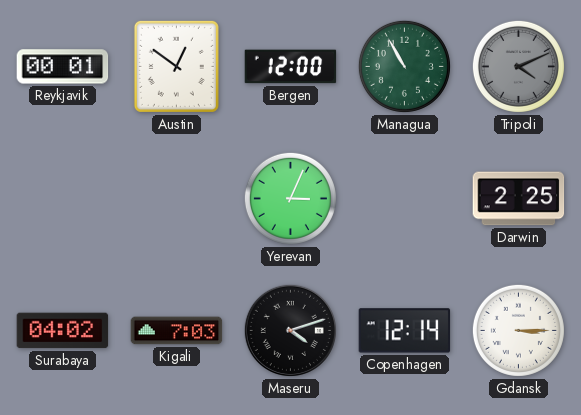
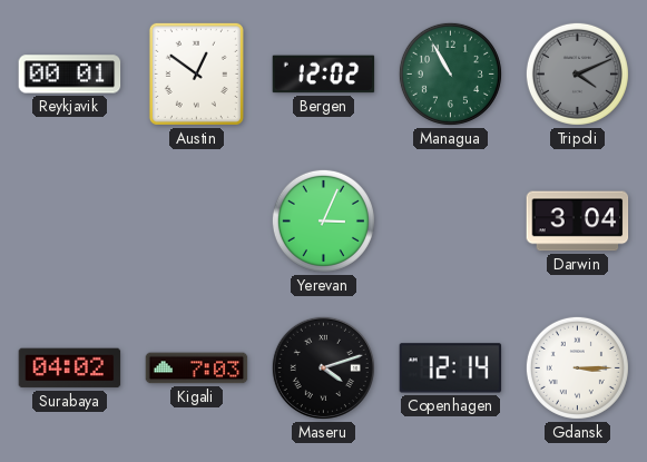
Bergen: 12:00 -> 12:02 (324, 75)
Darwin: 2:25 -> 3:04 (578, 222)
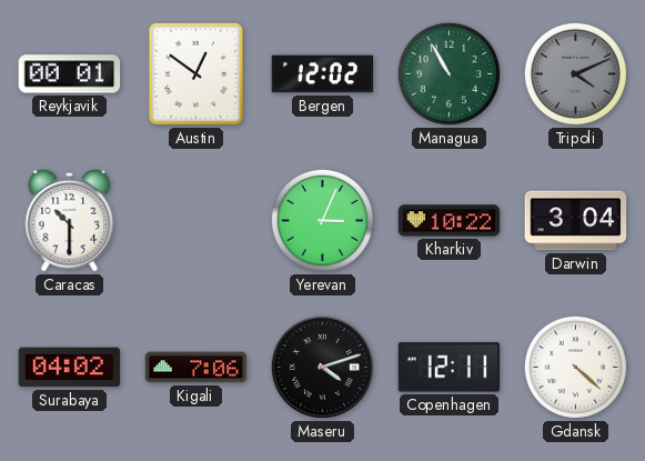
Caracas: none -> 10:30 (70, 220)
Kharkiv: none -> 10:22 (450, 221)
Kigali: 7:03 -> 7:06 (196, 368)
Copenhagen: 12:14 -> 12:11 (450, 368)
Gdansk: 3:15 -> 4:22 (575, 367)
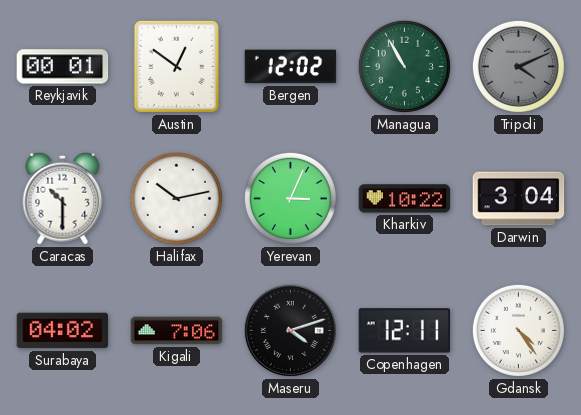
Halifax: none -> 10:13 (176, 198)
Gdansk: 4:22 -> 4:24 (518, 330)
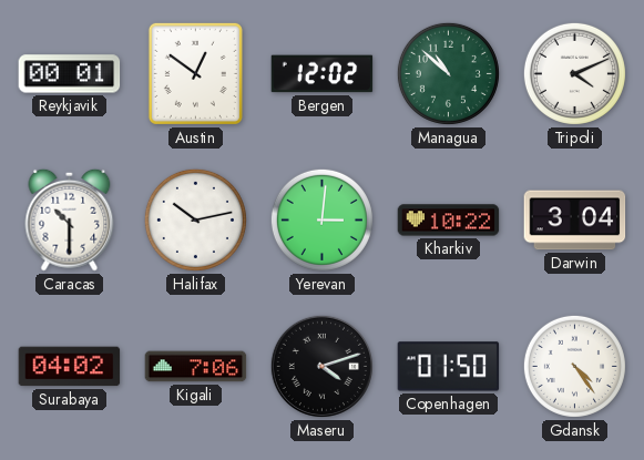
Managua: 10:55 -> 10:52 (448, 73)
Tripoli dial: grey -> white (574, 73)
Yerevan: 3:04 -> 3:01 (321, 219)
Copenhagen: 12:11 -> 01:50 (449, 367)
